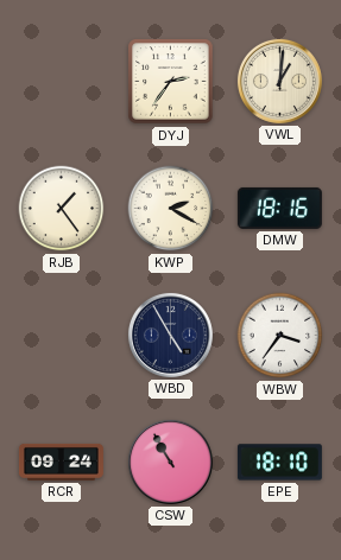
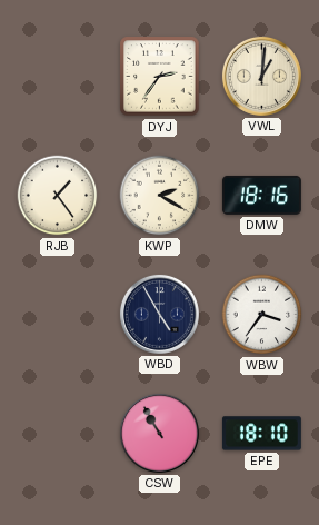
RCR: 09:24 -> none (61, 462)
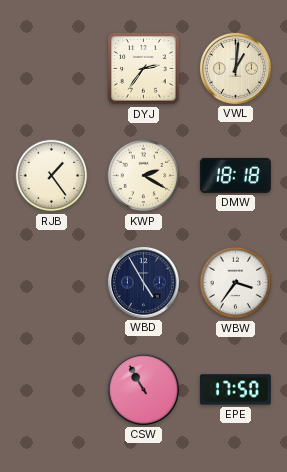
DMW: 18:16 -> 18:18 (235, 175)
EPE: 18:10 -> 17:50 (235, 390)
